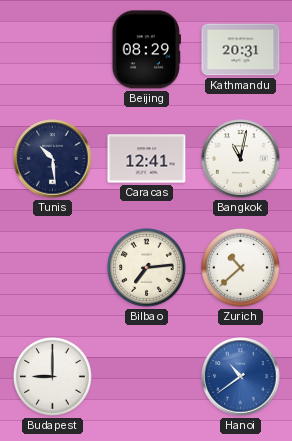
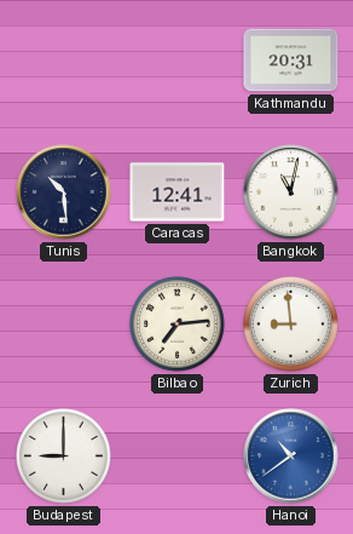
Beijing: 08:29 -> none (146, 50)
Zurich: 10:38 -> 8:59 (291, 325)
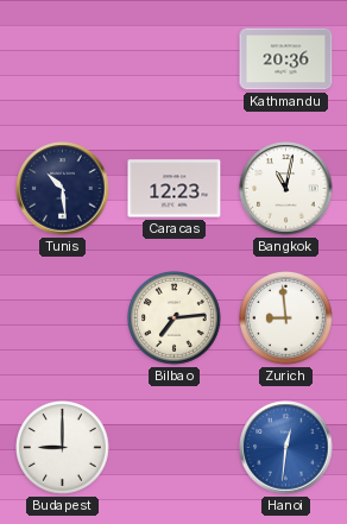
Kathmandu: 20:31 -> 20:36 (286, 59)
Caracas: 12:41 -> 12:23 (175, 189)
Hanoi: 10:39 -> 12:31 (286, 448)
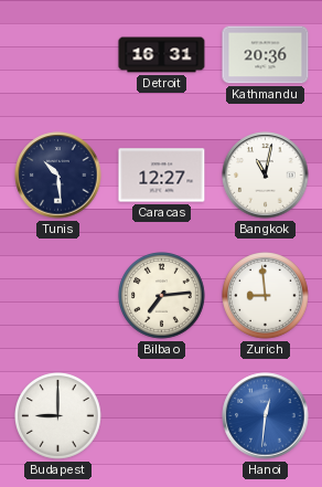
Detroit: none -> 16:31 (162, 55)
Caracas: 12:23 -> 12:27 (162, 176)
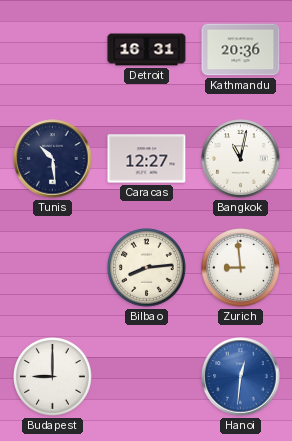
Bilbao: 7:14 -> 8:14 (147, 268)
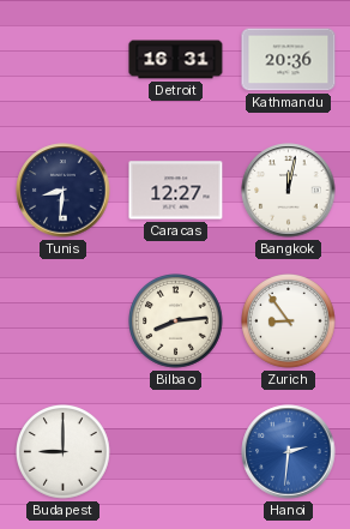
Tunis: 10:29 -> 8:31 (64, 191)
Bangkok: 11:02 -> 12:02 (289, 191)
Zurich: 8:59 -> 8:54 (289, 321)
Hanoi: 12:31 -> 2:31 (289, 452)
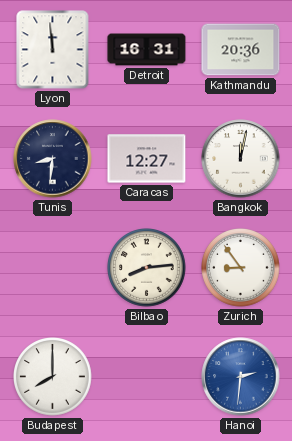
Lyon: none -> 11:59 (53, 50)
Budapest: 9:00 -> 8:00 (53, 377)
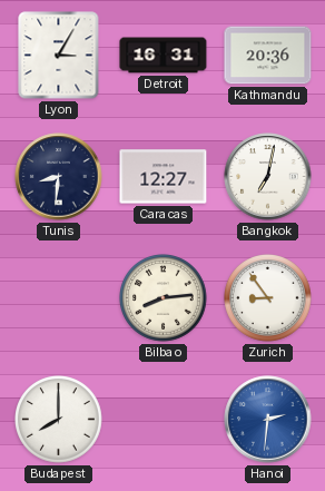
Lyon: 11:59 -> 3:05 (59, 56)
Bangkok: 12:02 -> 7:02 (268, 177)
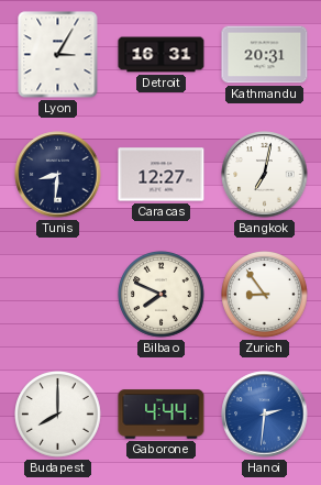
Kathmandu: 20:36 -> 20:31 (265, 55)
Bilbao: 8:14 -> 7:49 (162, 295)
Gaborone: none -> 4:44 (162, 415)
